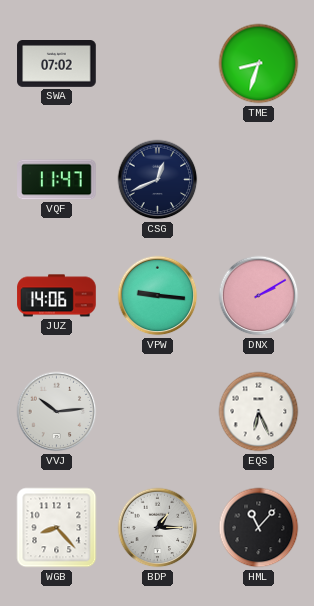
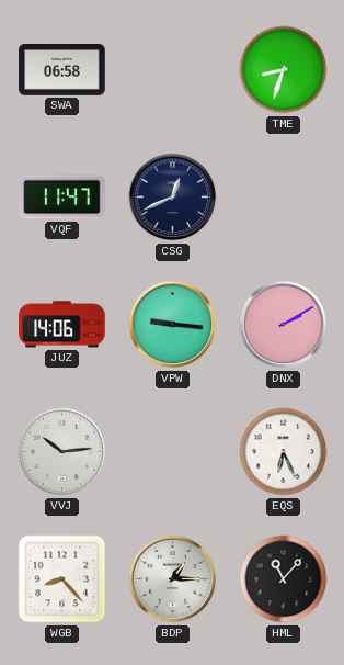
SWA: 07:02 -> 06:58 (62, 70)
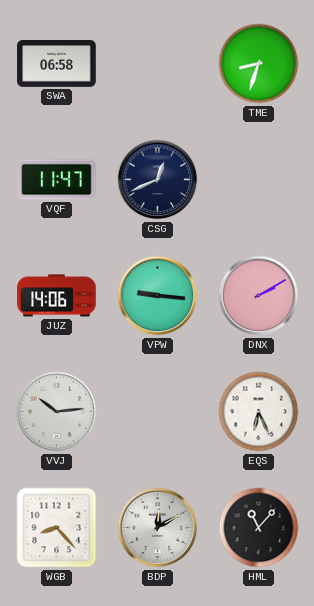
BDP: 1:15 -> 12:10 (158, 528)
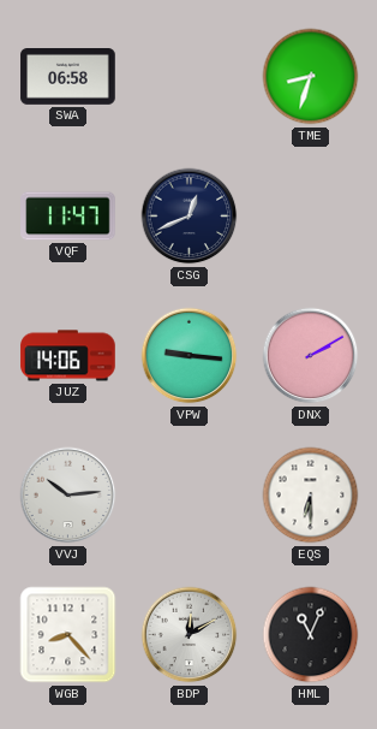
EQS: 6:26 -> 6:30 (311, 496)
HML: 11:07 -> 11:04 (311, 635)
